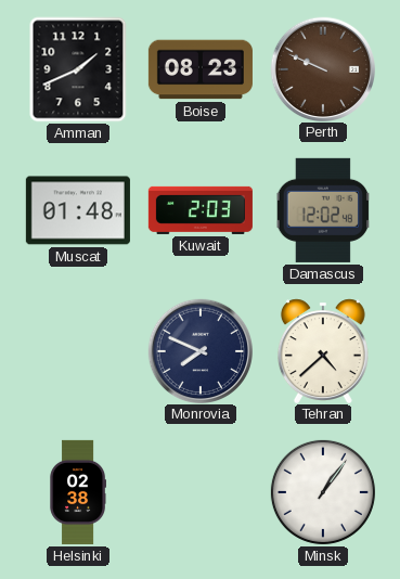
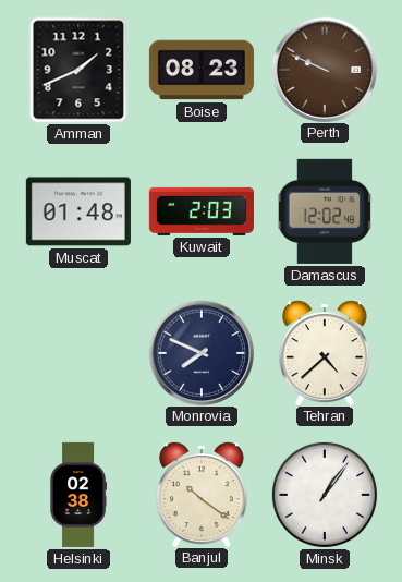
Banjul: none -> 10:21 (202, 494)
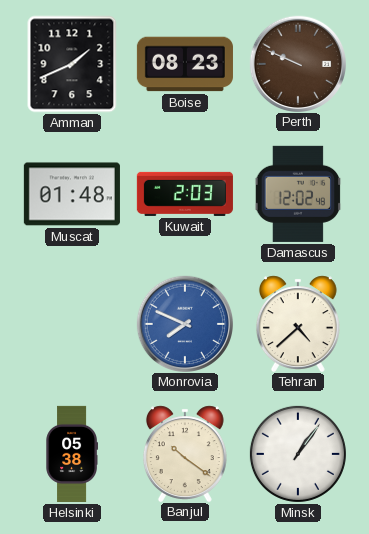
Monrovia dial: navy -> blue (184, 323)
Helsinki: 02:38 -> 05:38 (71, 454)
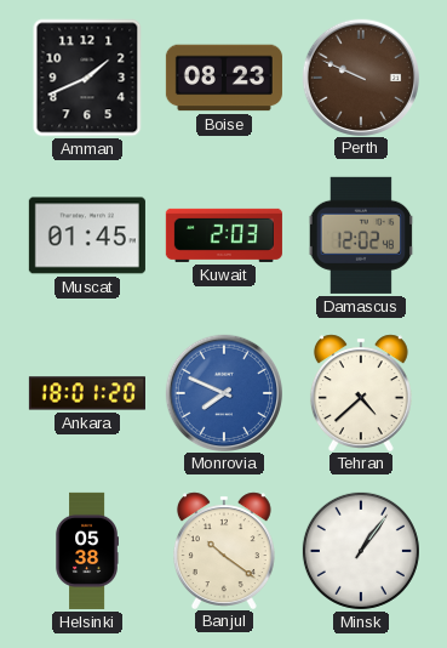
Muscat: 01:48 -> 01:45 (87, 235)
Ankara: none -> 18:01 (87, 393)
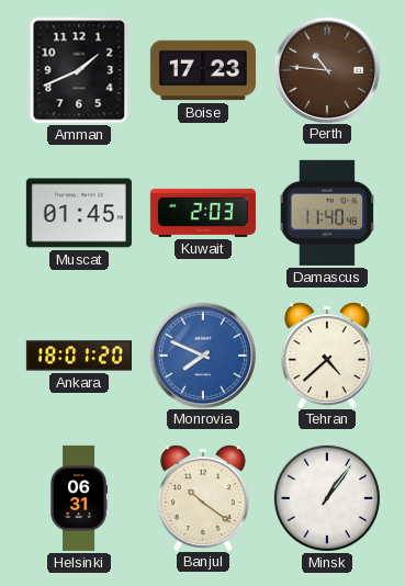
Boise: 08:23 -> 17:23 (203, 70)
Perth: 9:49 -> 10:46 (326, 69)
Damascus: 12:02 -> 11:40 (327, 213)
Helsinki: 05:38 -> 06:31 (78, 498)
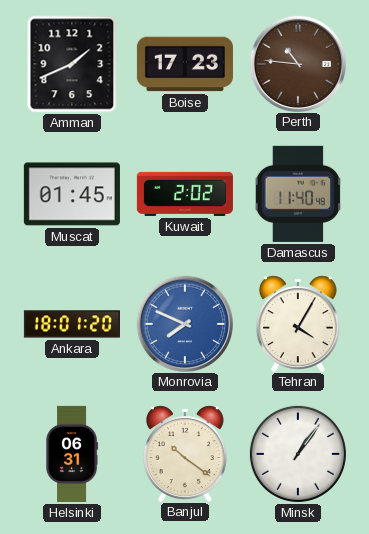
Kuwait: 2:03 -> 2:02 (185, 194)
Tehran: 4:38 -> 4:05 (298, 323)
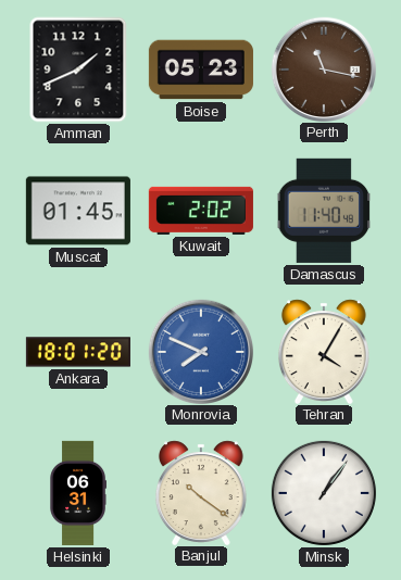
Boise: 17:23 -> 05:23 (201, 70)
Perth: 10:46 -> 11:17 (323, 68)
